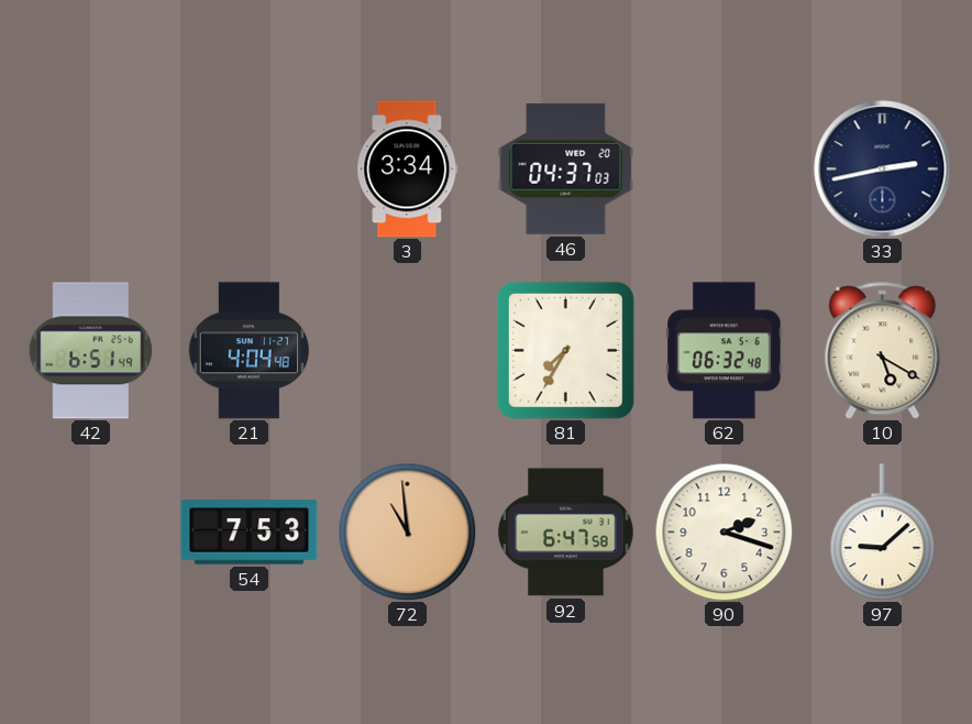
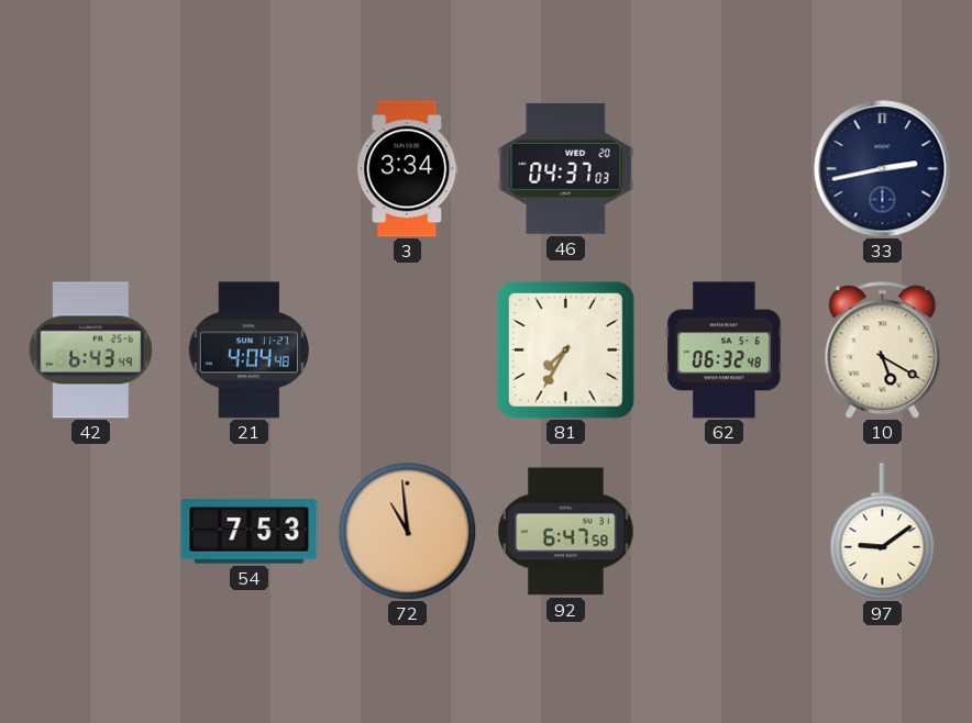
42: 6:51 -> 6:43 (90, 351)
90: 2:18 -> none (724, 531)
97: 9:08 -> 9:09 (883, 532)
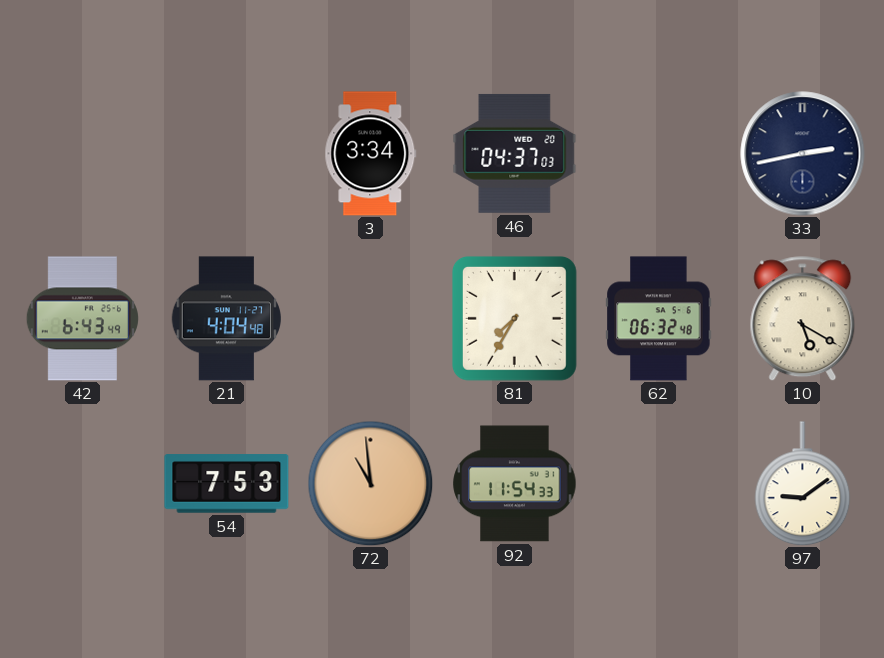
92: 6:47 -> 11:54 (515, 484)
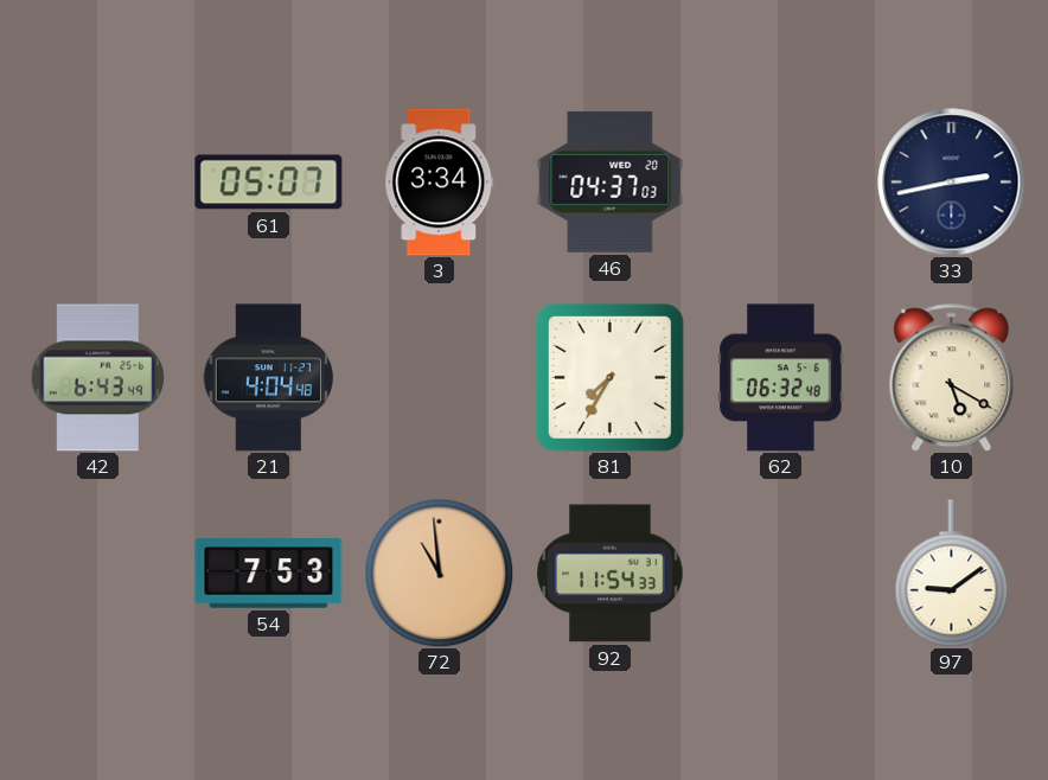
61: none -> 05:07 (269, 183)
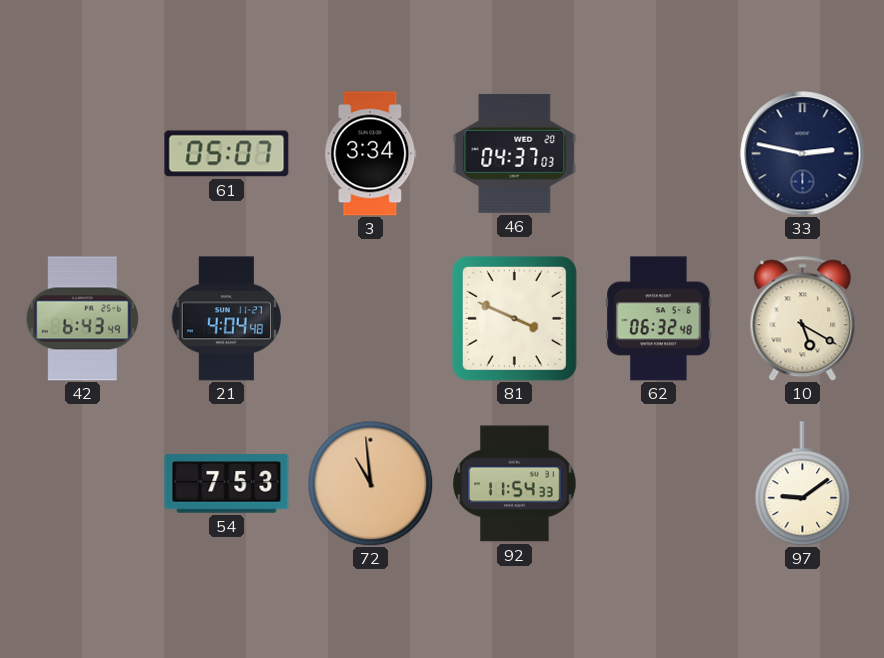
33: 2:43 -> 2:47 (803, 154)
81: 7:35 -> 3:49 (514, 318)
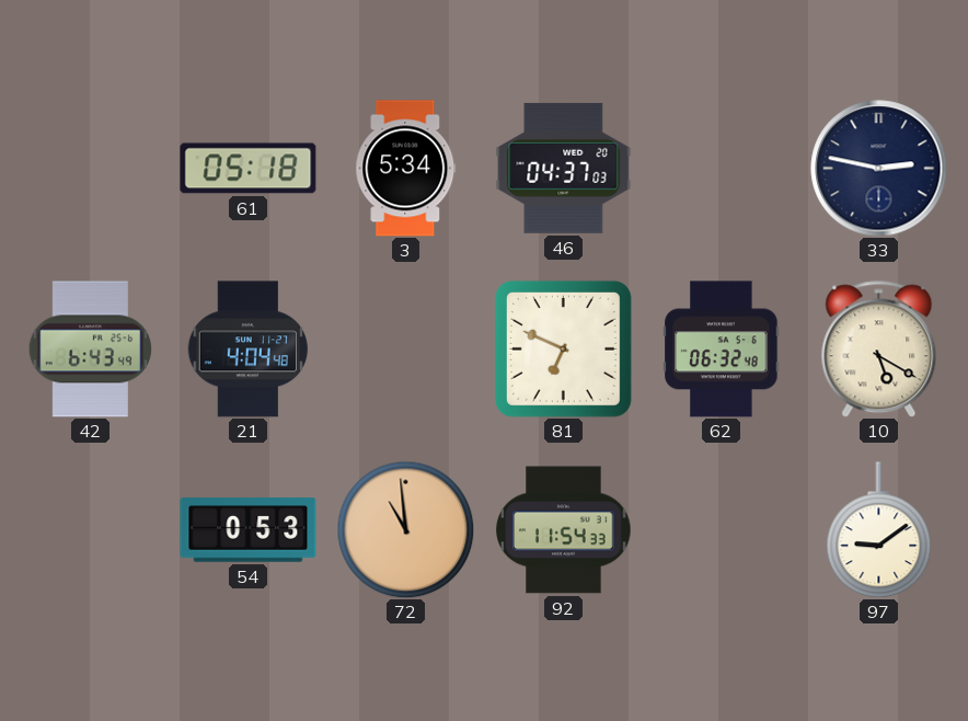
61: 05:07 -> 05:18 (249, 169)
3: 3:34 -> 5:34 (406, 169)
81: 3:49 -> 6:49 (563, 348)
54: 7:53 -> 0:53 (249, 530)
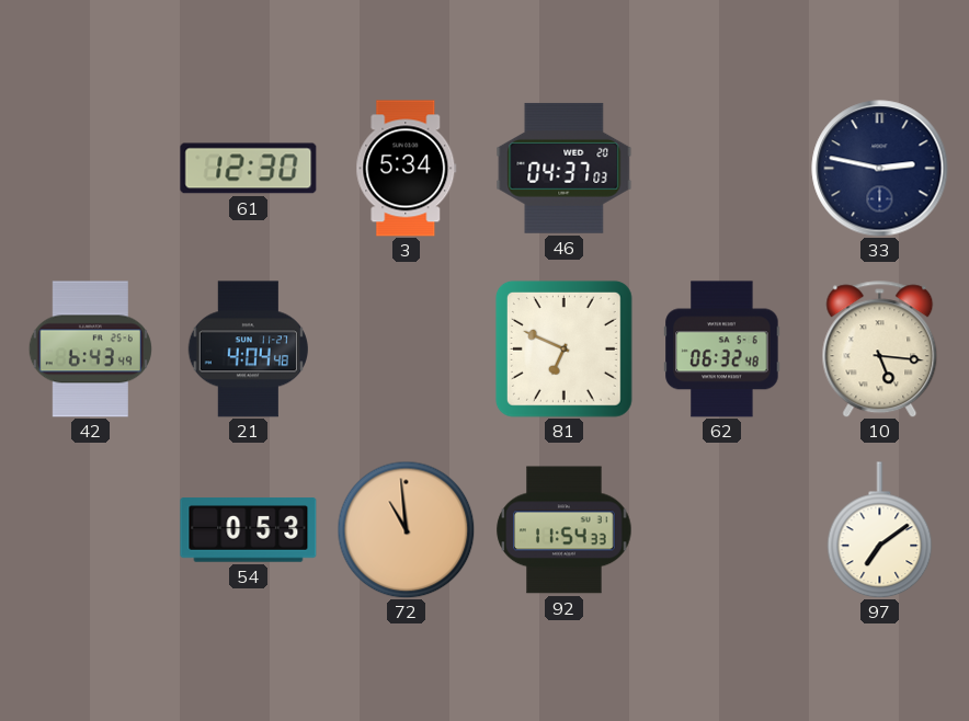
61: 05:18 -> 12:30 (249, 169)
10: 5:20 -> 5:16 (880, 350)
97: 9:09 -> 7:09 (880, 530)
